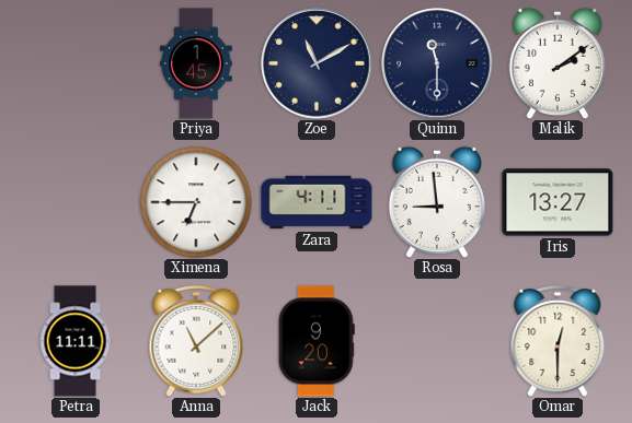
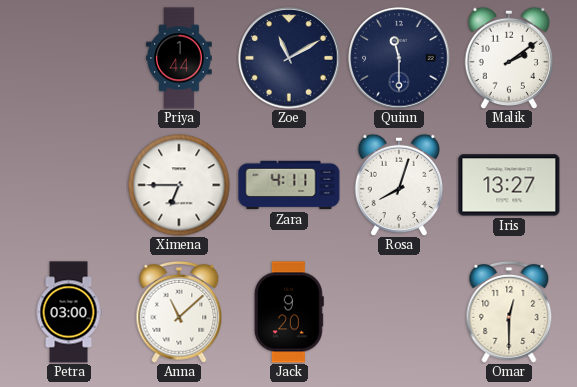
Priya: 1:45 -> 1:44 (179, 58)
Rosa: 8:59 -> 8:03 (399, 184)
Petra: 11:11 -> 03:00 (69, 312)
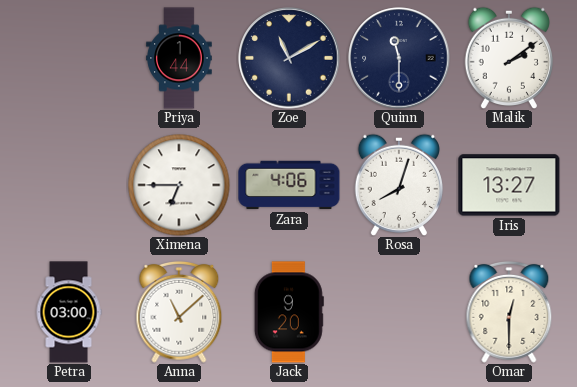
Zara: 4:11 -> 4:06 (289, 185)
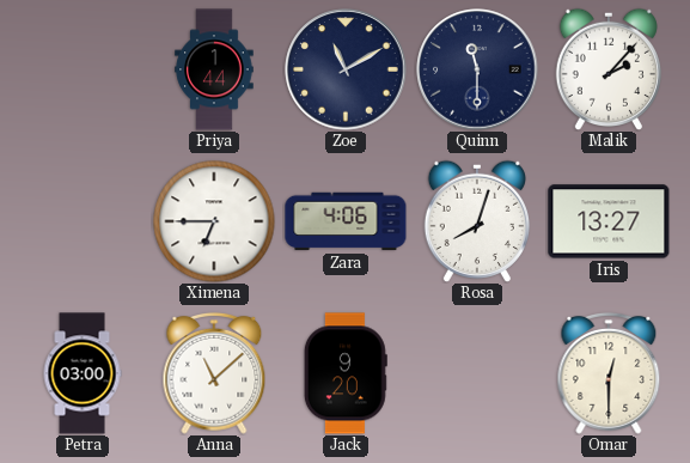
Malik: 2:09 -> 2:07 (609, 68)
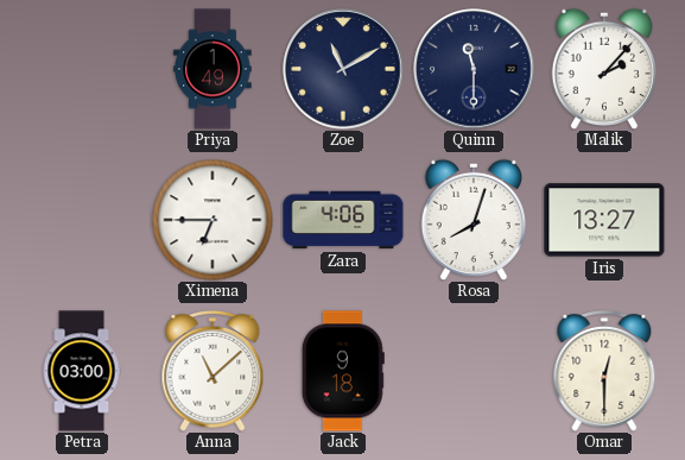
Priya: 1:44 -> 1:49 (213, 69)
Jack: 9:20 -> 9:18 (343, 371)
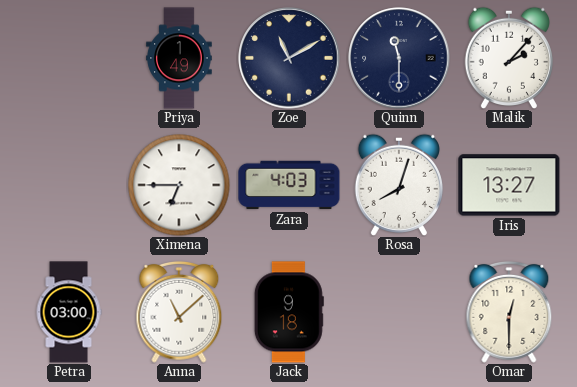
Zara: 4:06 -> 4:03 (289, 185)
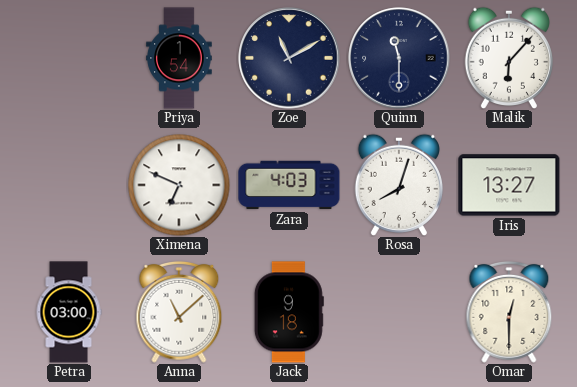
Priya: 1:49 -> 1:54 (179, 58)
Malik: 2:07 -> 6:07 (509, 57)
Ximena: 6:45 -> 6:49 (179, 185)
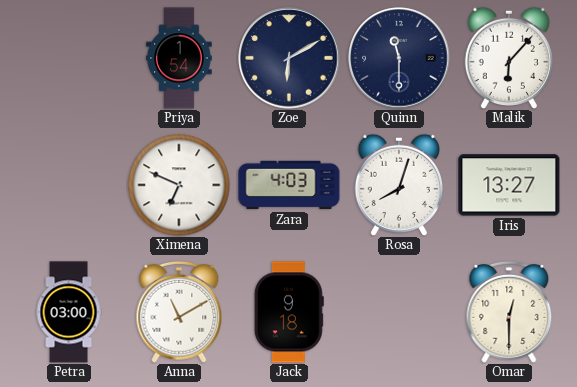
Zoe: 11:10 -> 6:10 (289, 58)
Anna: 11:08 -> 11:10 (179, 312)
